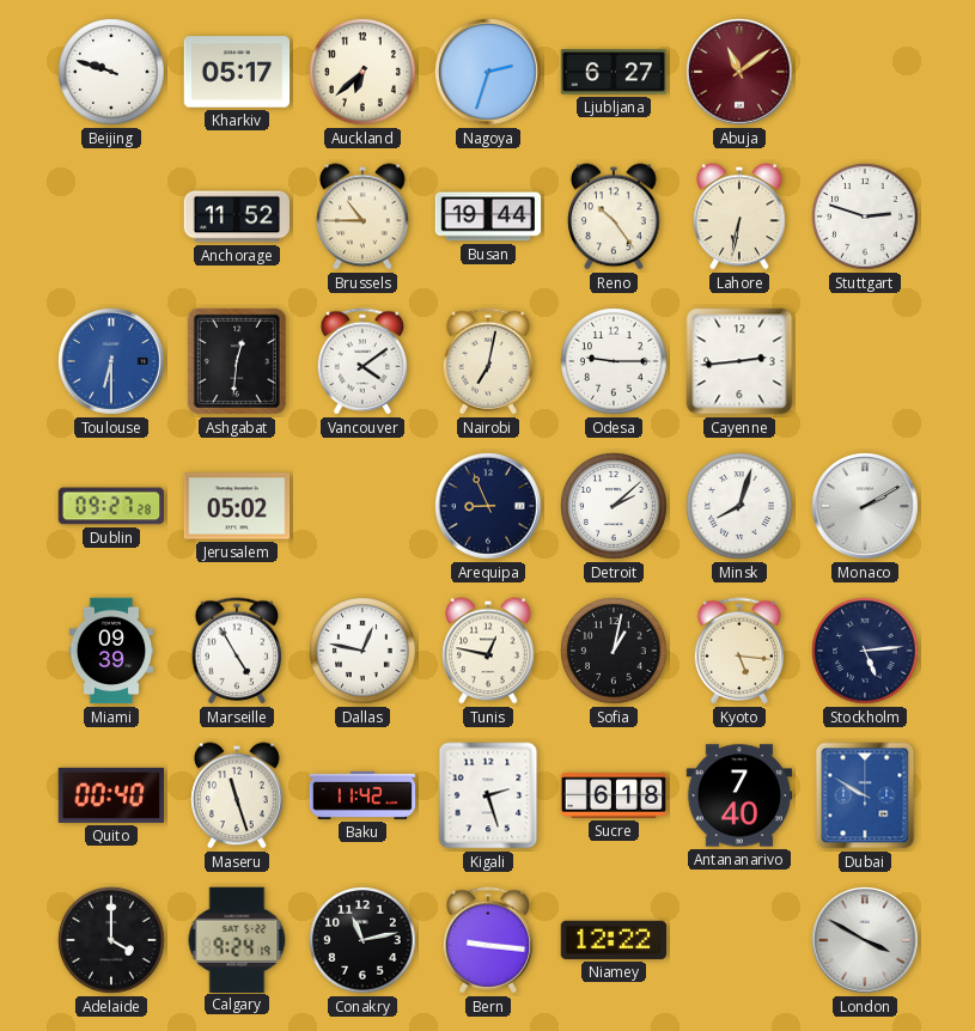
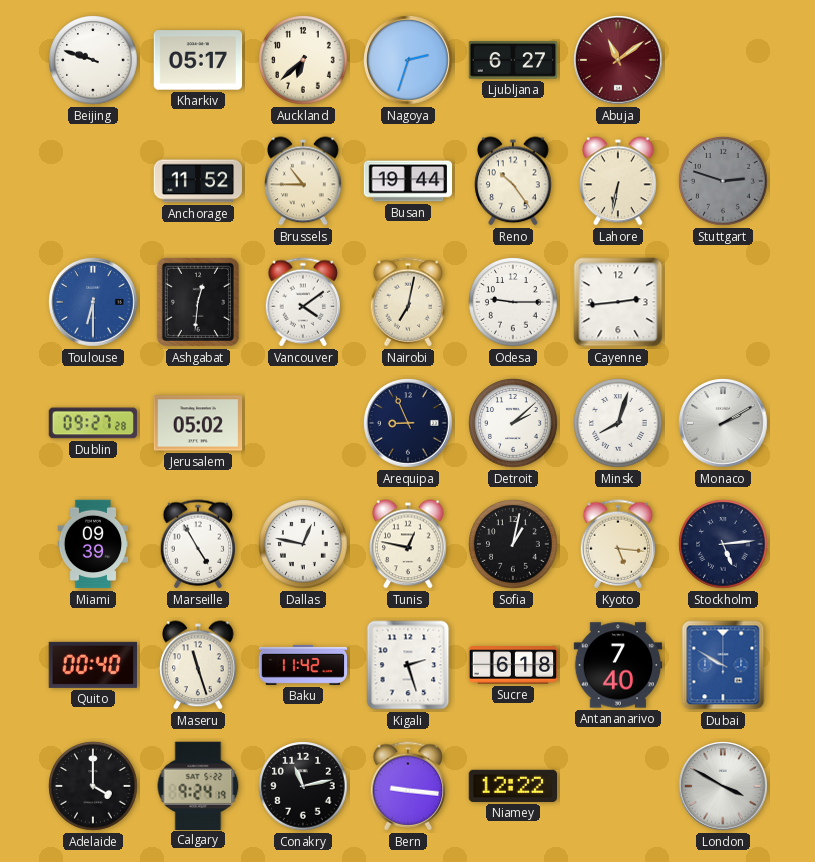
Stuttgart dial: white -> grey (723, 181)
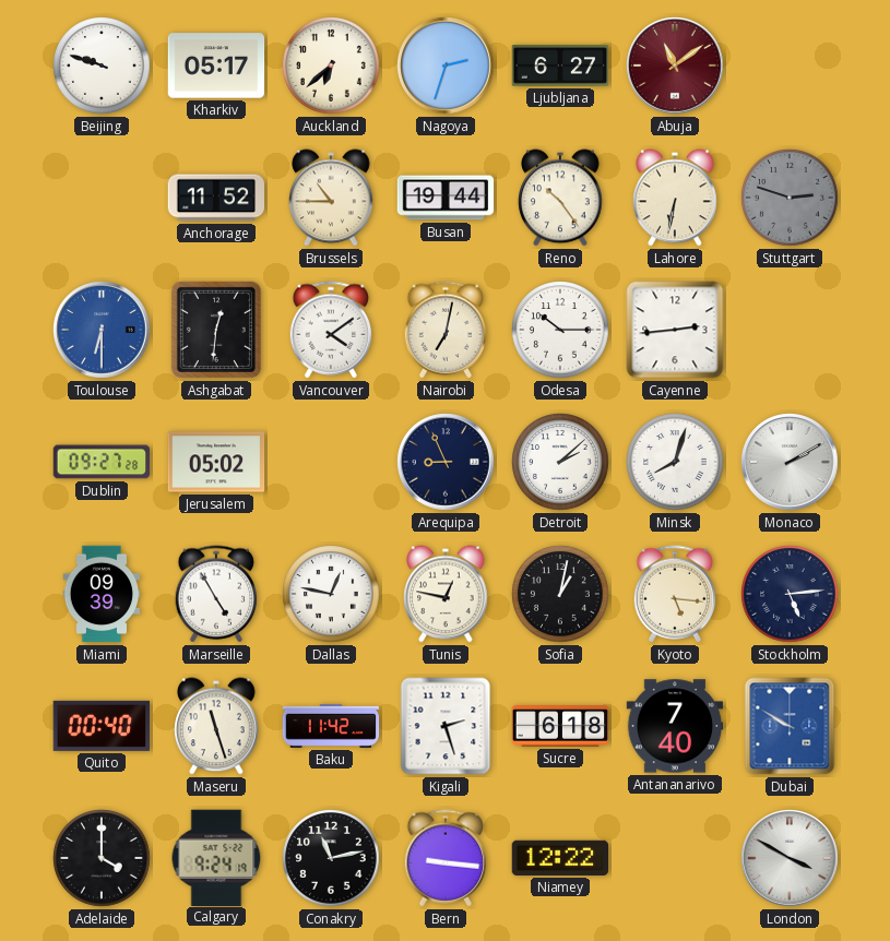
Odesa: 9:15 -> 10:15 (560, 330)
